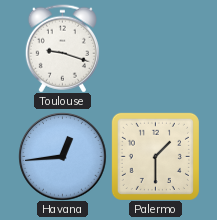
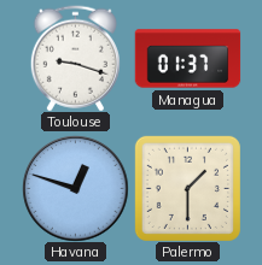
Managua: none -> 01:37 (187, 59)
Havana: 12:44 -> 12:48 (75, 188)
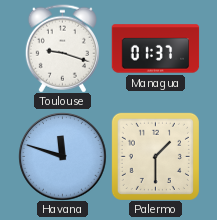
Havana: 12:48 -> 11:48 (62, 156)
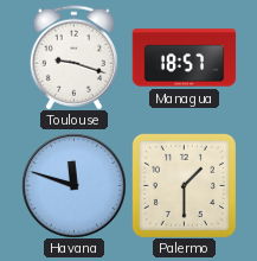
Managua: 01:37 -> 18:57 (184, 58)
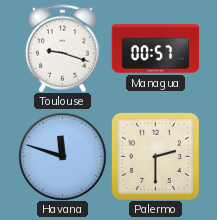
Managua: 18:57 -> 00:57 (155, 49)
Palermo: 1:30 -> 2:30 (155, 156)
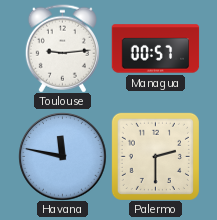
Toulouse: 9:18 -> 9:14 (62, 48)
Havana: 11:48 -> 11:47 (62, 156)
